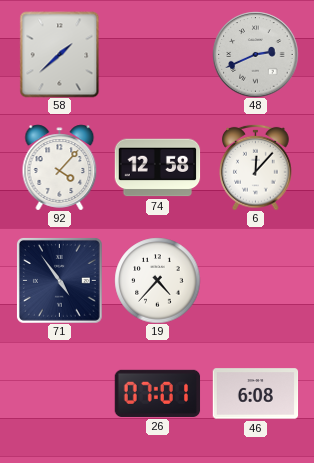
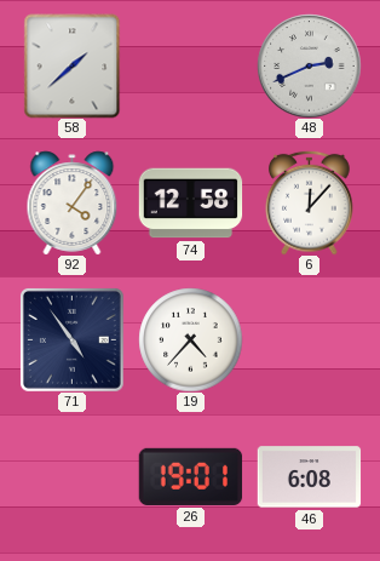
92: 4:07 -> 4:06 (73, 202)
26: 07:01 -> 19:01 (190, 476)
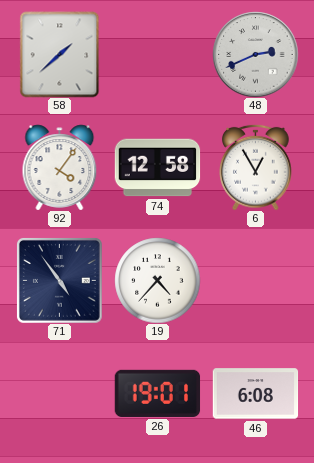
6: 12:07 -> 12:55 (256, 167)
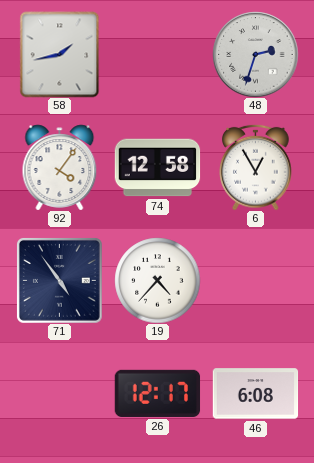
58: 1:38 -> 1:43 (60, 54)
48: 2:41 -> 2:33 (255, 54)
26: 19:01 -> 12:17 (157, 393)
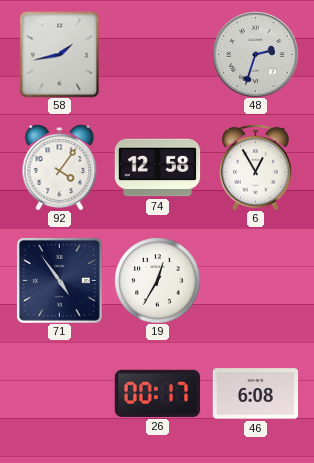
19: 4:37 -> 12:35 (157, 280)
26: 12:17 -> 00:17 (157, 393)
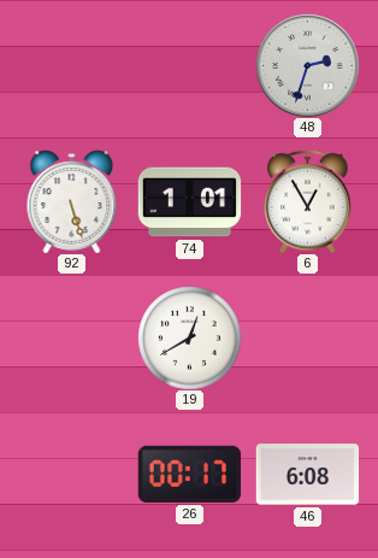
58: 1:43 -> none (60, 54)
92: 4:06 -> 5:27 (72, 201)
74: 12:58 -> 1:01 (189, 202)
71: 4:54 -> none (59, 280)
19: 12:35 -> 12:40 (189, 337)
